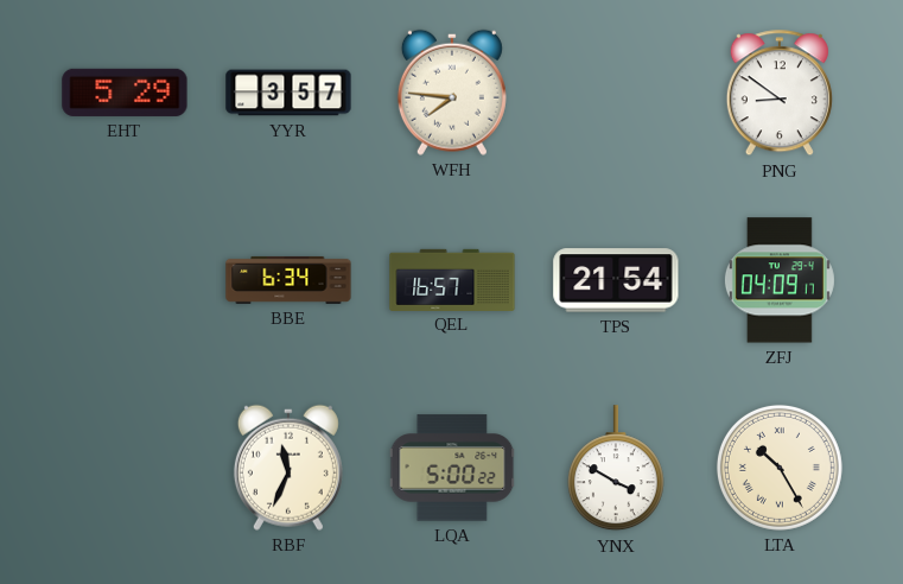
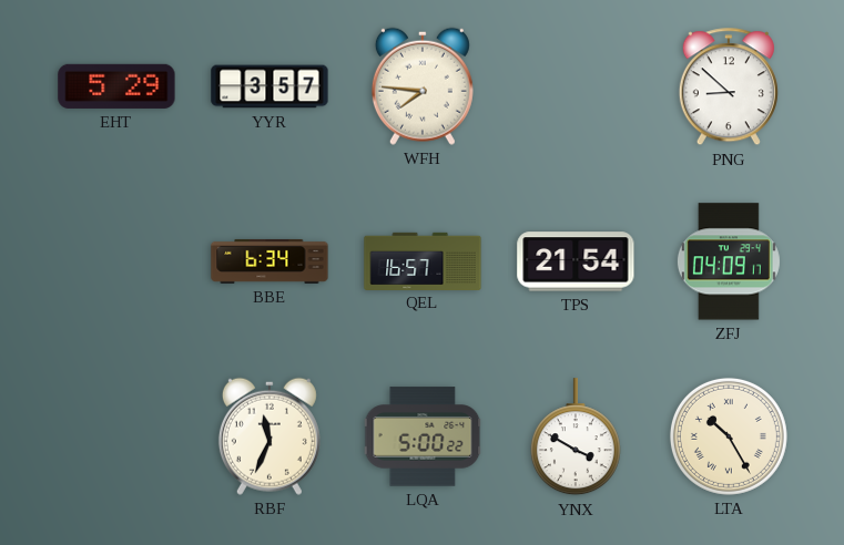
PNG: 8:51 -> 8:52 (729, 88)
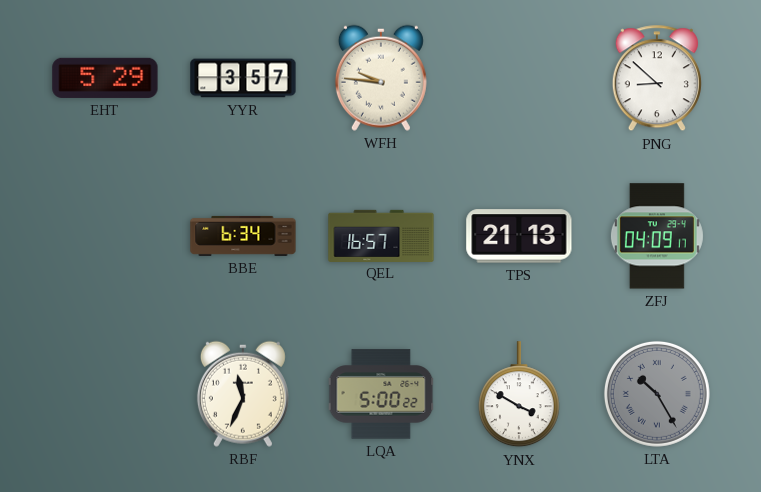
WFH: 7:46 -> 9:46 (381, 78)
TPS: 21:54 -> 21:13 (519, 236)
LTA dial: cream -> grey (657, 394)
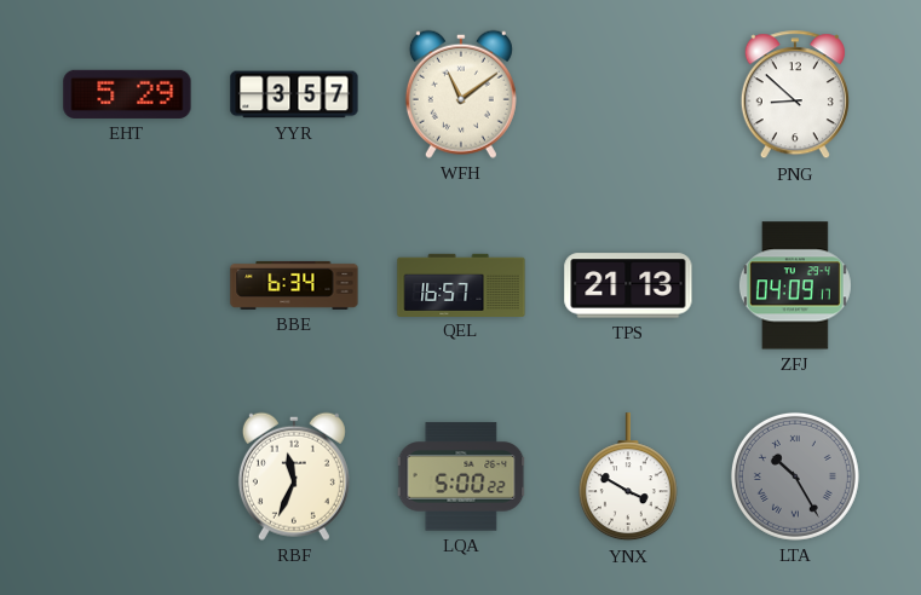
WFH: 9:46 -> 11:09 (461, 94)
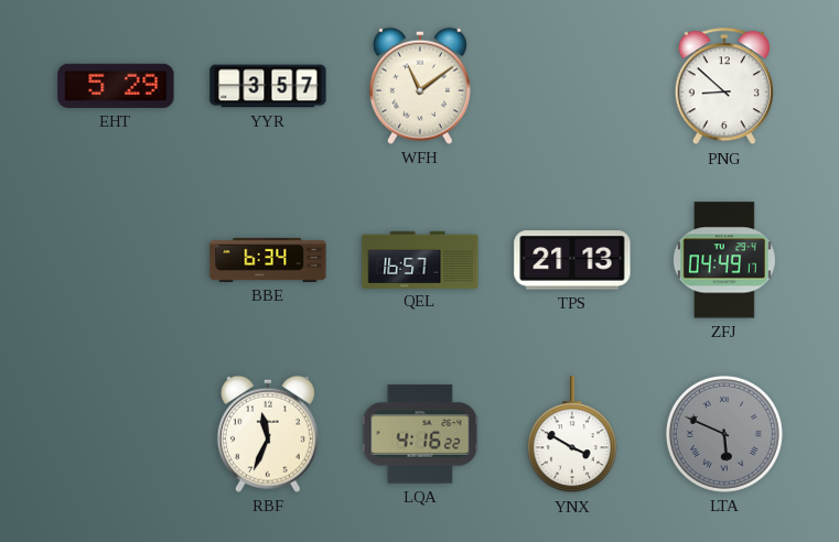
ZFJ: 04:09 -> 04:49 (724, 260)
LQA: 5:00 -> 4:16 (420, 434)
LTA: 10:25 -> 5:49 (724, 434)
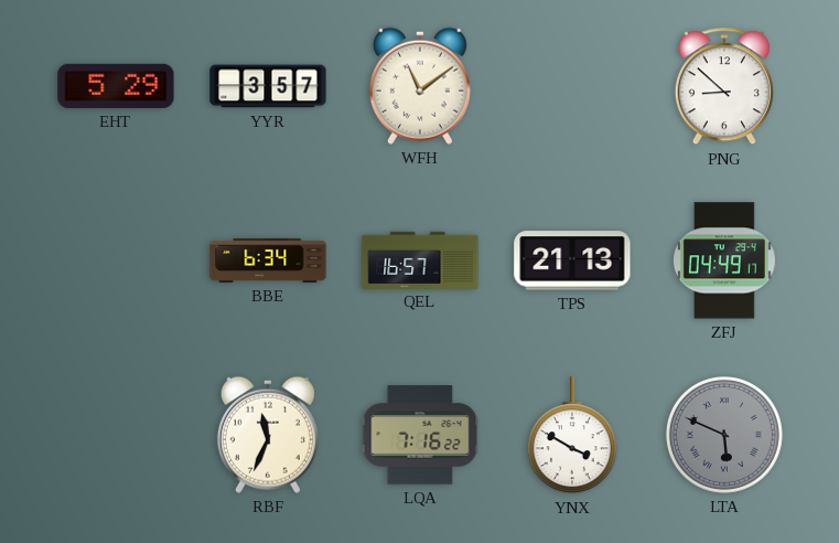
LQA: 4:16 -> 7:16 (420, 435)
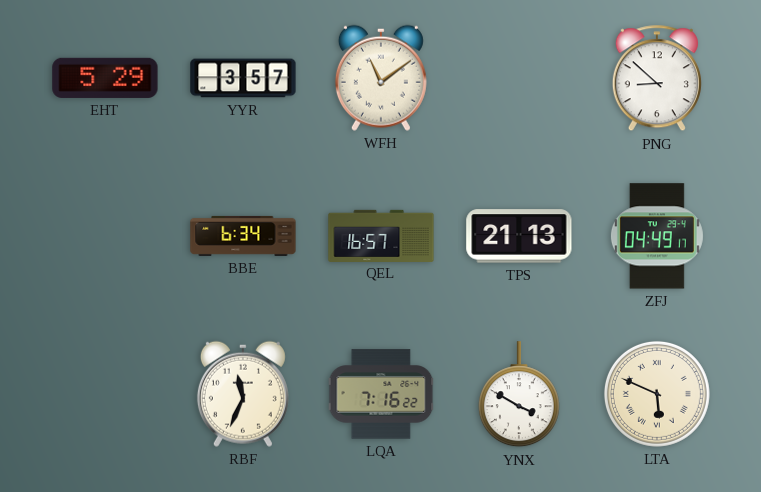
LTA dial: grey -> cream (657, 394)
